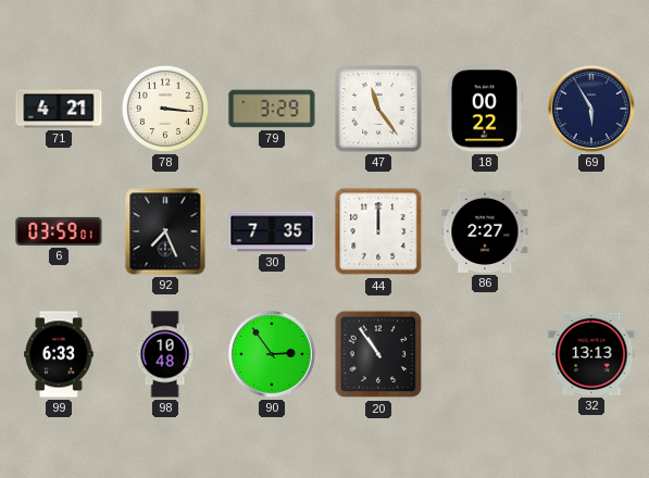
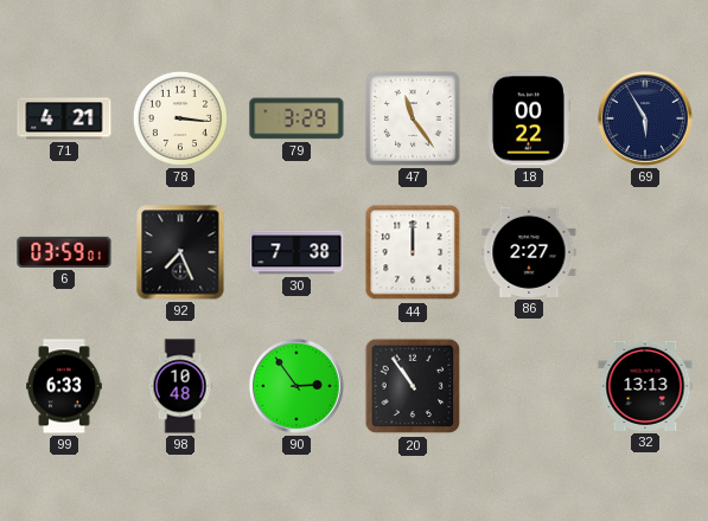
30: 7:35 -> 7:38 (296, 252)
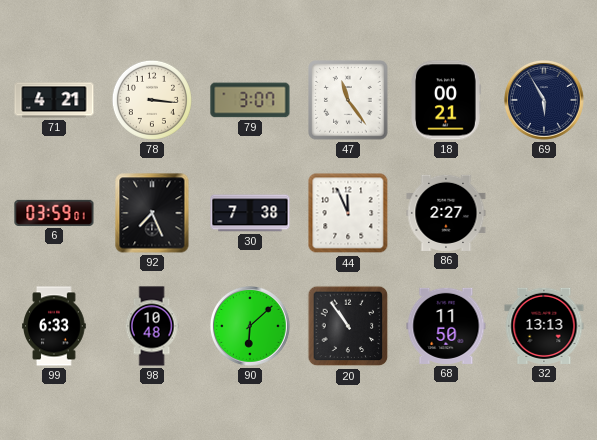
79: 3:29 -> 3:07 (250, 100)
18: 00:22 -> 00:21 (446, 100)
44: 12:00 -> 11:56 (348, 213)
90: 2:54 -> 6:08 (251, 327)
68: none -> 11:50 (446, 326)
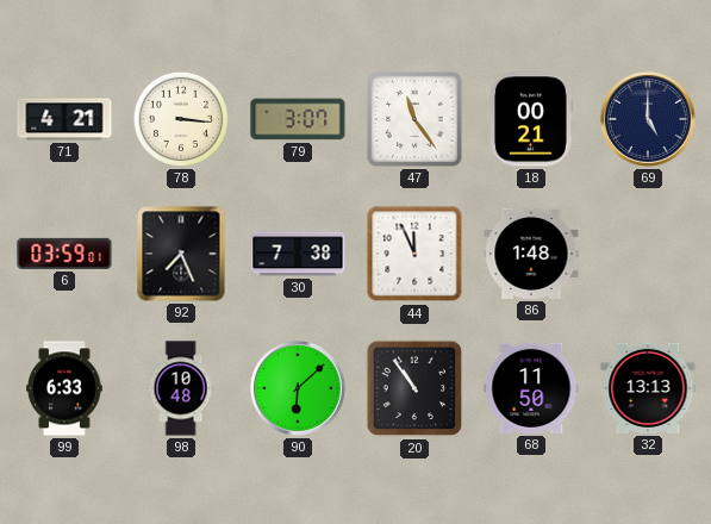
69: 5:55 -> 5:00 (649, 120)
86: 2:27 -> 1:48 (531, 254)
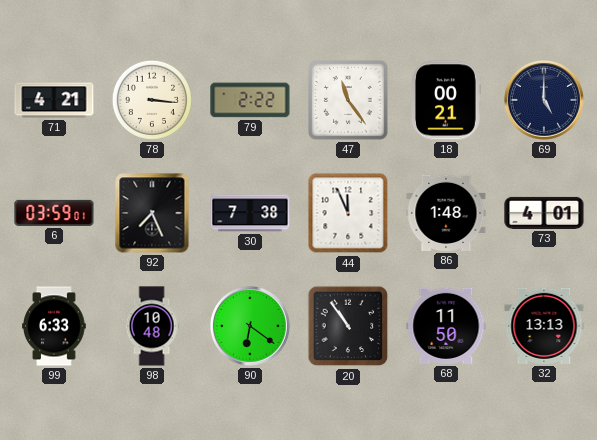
79: 3:07 -> 2:22 (250, 100)
73: none -> 4:01 (544, 213)
90: 6:08 -> 6:21 (251, 327)
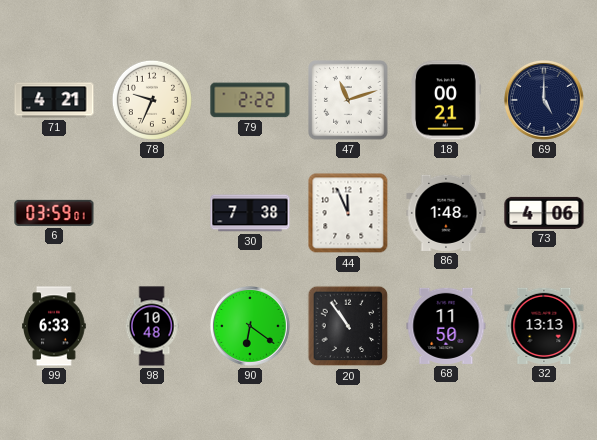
78: 3:16 -> 9:34 (152, 100)
47: 11:24 -> 11:12 (348, 100)
92: 7:26 -> none (152, 213)
73: 4:01 -> 4:06 (544, 213)
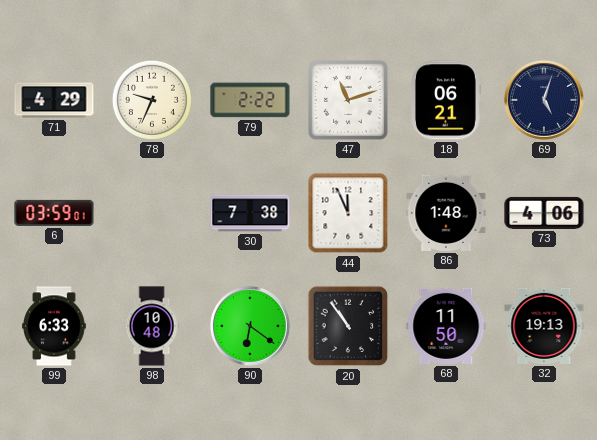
71: 4:21 -> 4:29 (54, 100)
18: 00:21 -> 06:21 (446, 100)
69: 5:00 -> 5:03 (545, 101)
32: 13:13 -> 19:13 (544, 326)
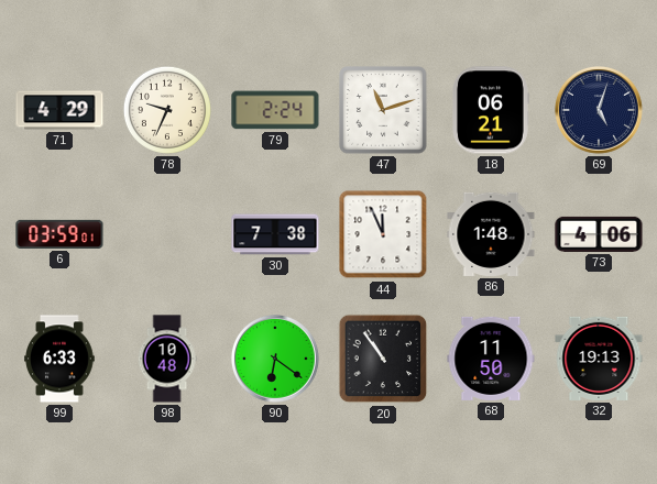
79: 2:22 -> 2:24 (275, 110)
